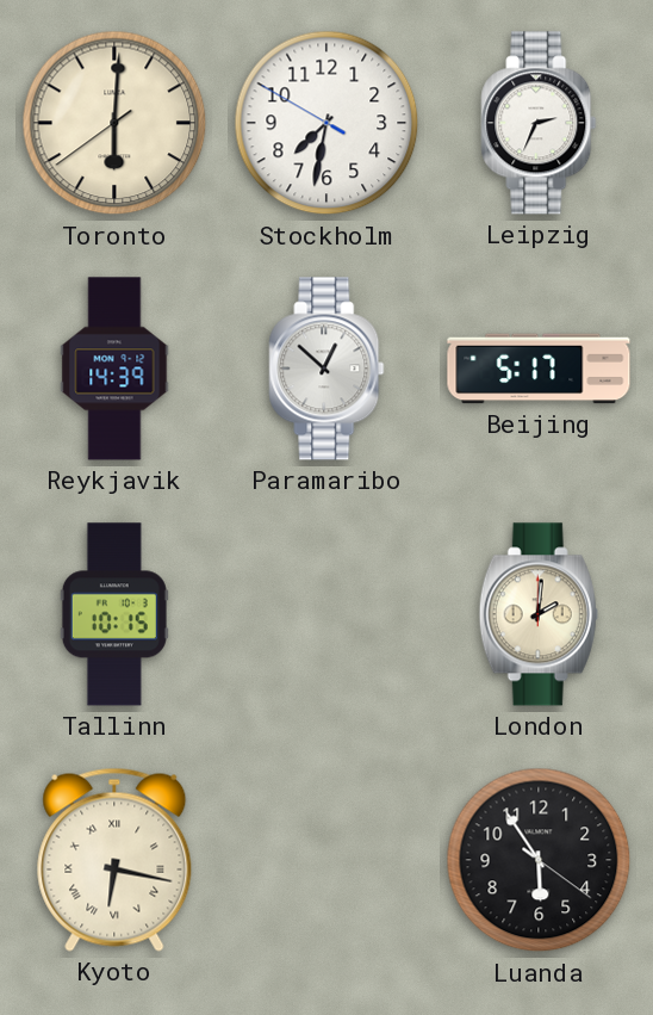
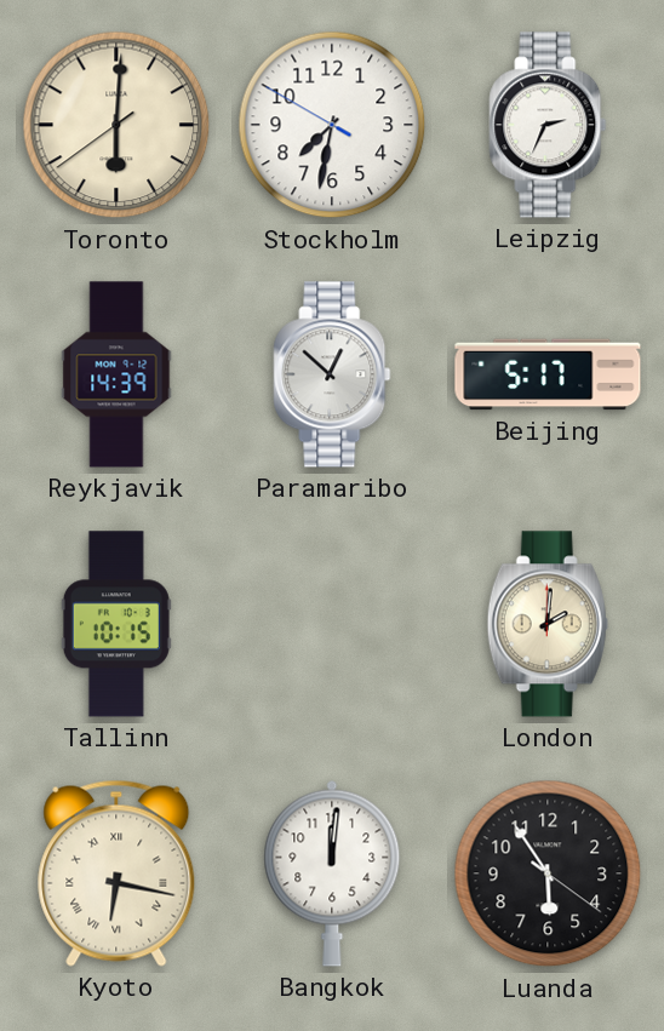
Bangkok: none -> 12:01 (332, 874)
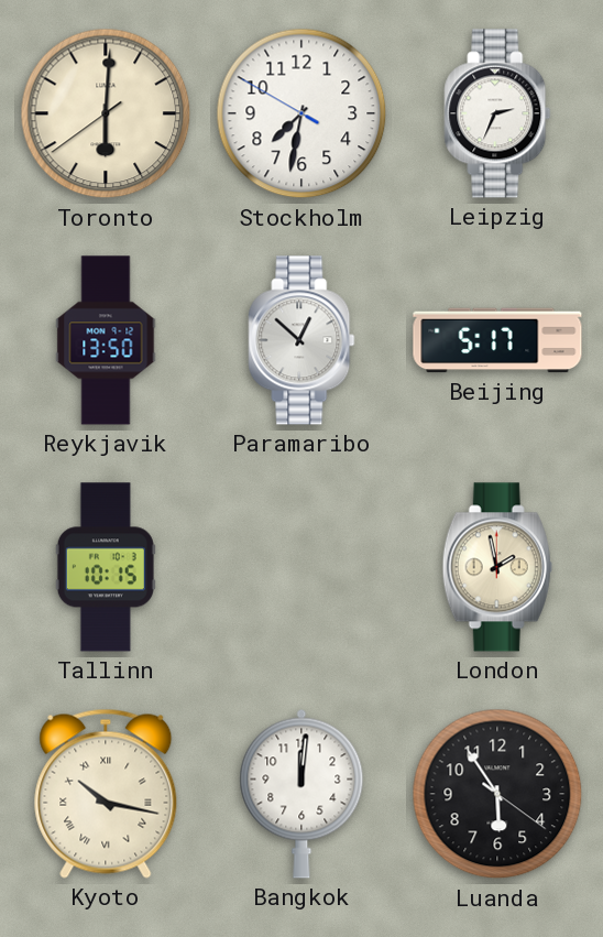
Reykjavik: 14:39 -> 13:50 (106, 340)
London: 2:01 -> 1:58 (497, 567)
Kyoto: 6:17 -> 10:17 (106, 794)
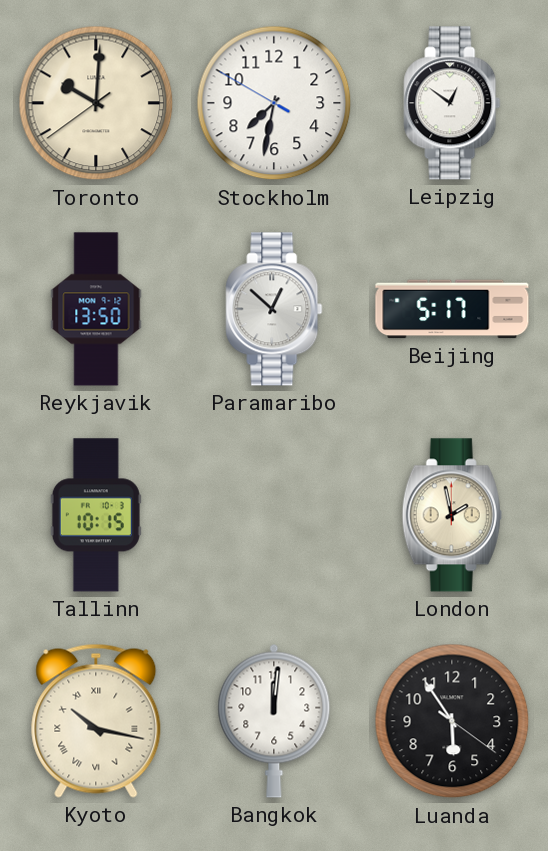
Toronto: 6:00 -> 10:00 (96, 103)
Leipzig: 2:34 -> 12:51 (452, 103)
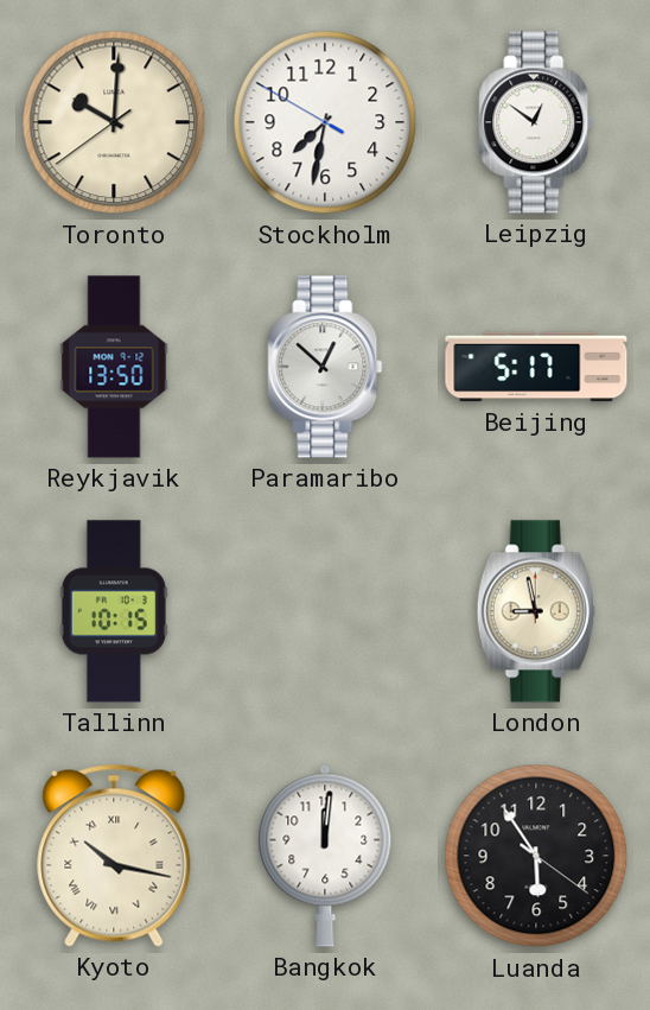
London: 1:58 -> 8:58 (536, 611)
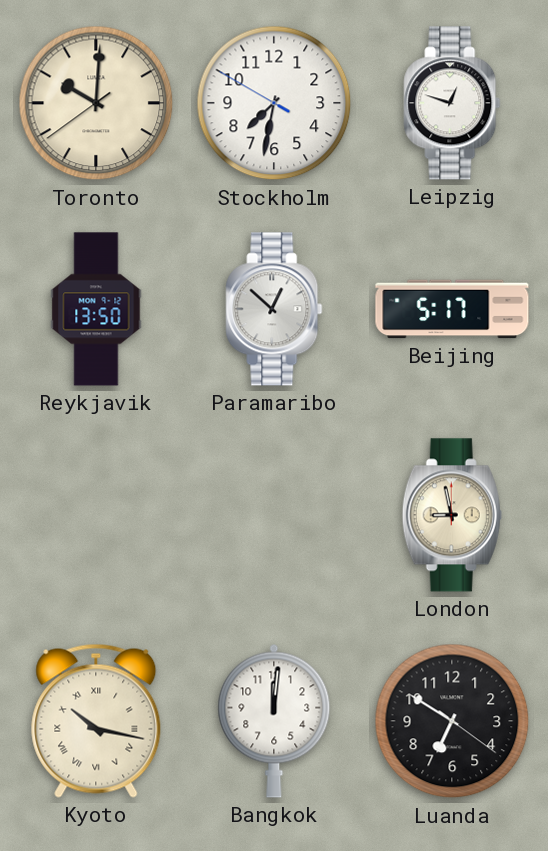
Leipzig: 12:51 -> 12:48 (452, 103)
Tallinn: 10:15 -> none (114, 611)
Luanda: 5:54 -> 6:50 (452, 721)
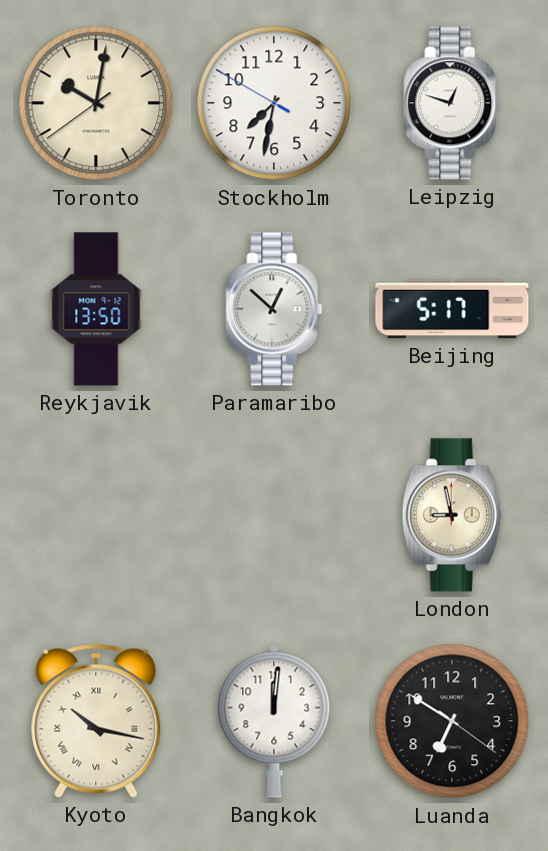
Toronto: 10:00 -> 10:01 (96, 103)
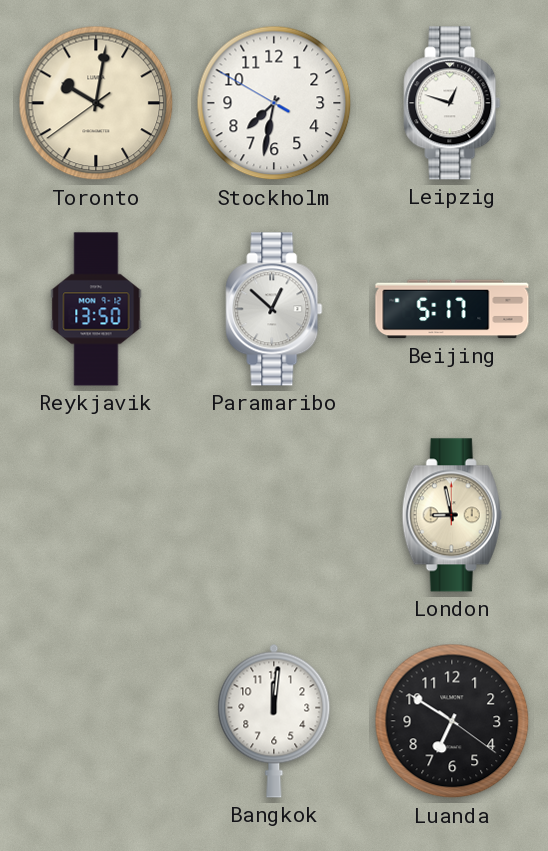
Kyoto: 10:17 -> none (96, 721)
